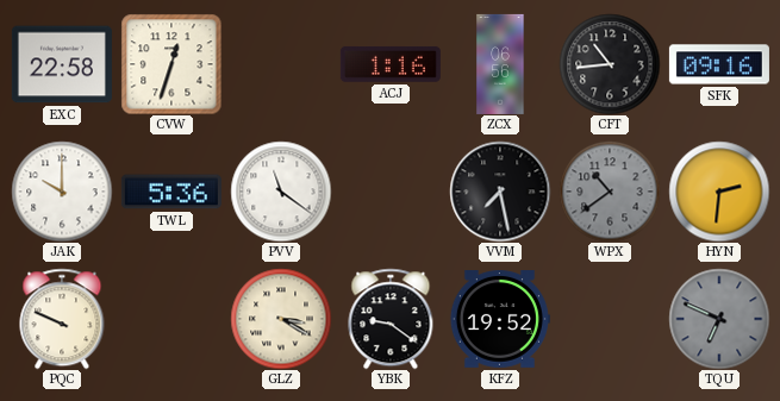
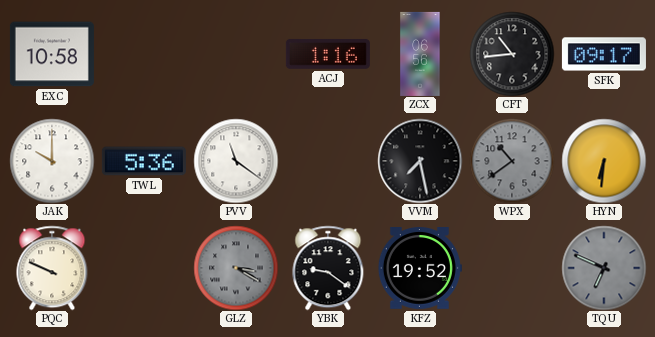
EXC: 22:58 -> 10:58 (52, 54)
CVW: 12:33 -> none (171, 64)
SFK: 09:16 -> 09:17 (604, 54)
HYN: 2:31 -> 6:31 (604, 161)
GLZ dial: cream -> grey (236, 268)
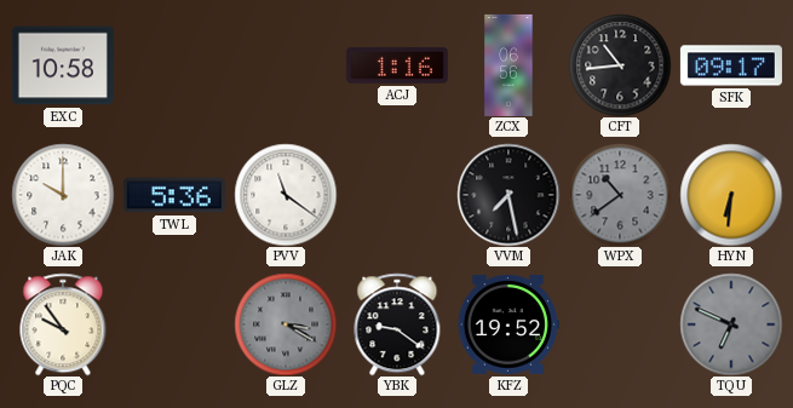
PQC: 9:49 -> 9:54 (63, 324)
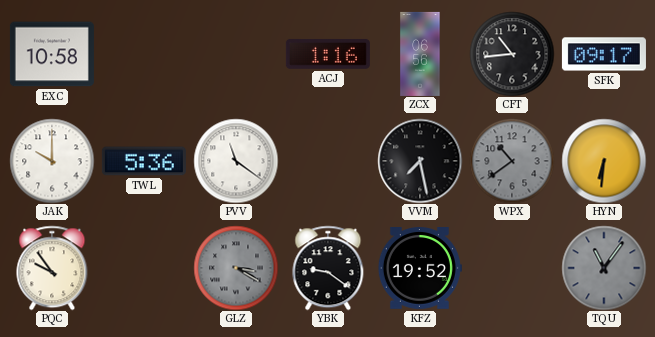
TQU: 6:49 -> 11:06 (604, 268)
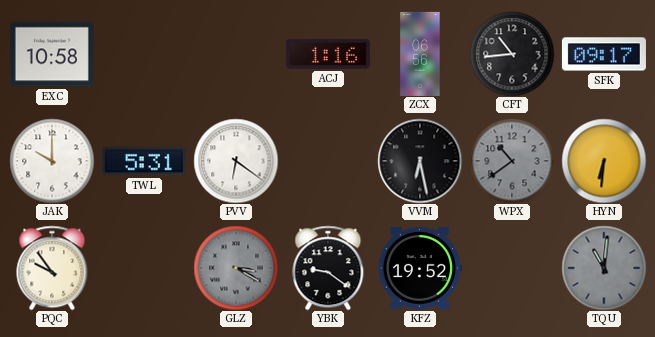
TWL: 5:36 -> 5:31 (144, 161)
PVV: 11:21 -> 6:21 (236, 161)
VVM: 7:28 -> 6:28 (420, 161)
TQU: 11:06 -> 11:01 (604, 268)
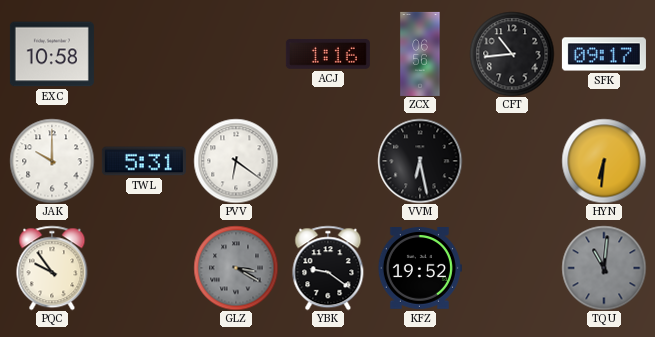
WPX: 10:39 -> none (512, 161)
